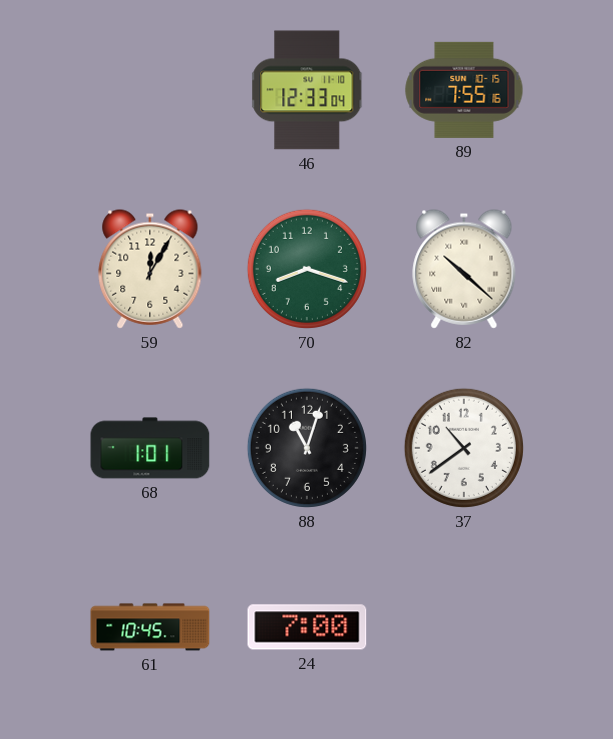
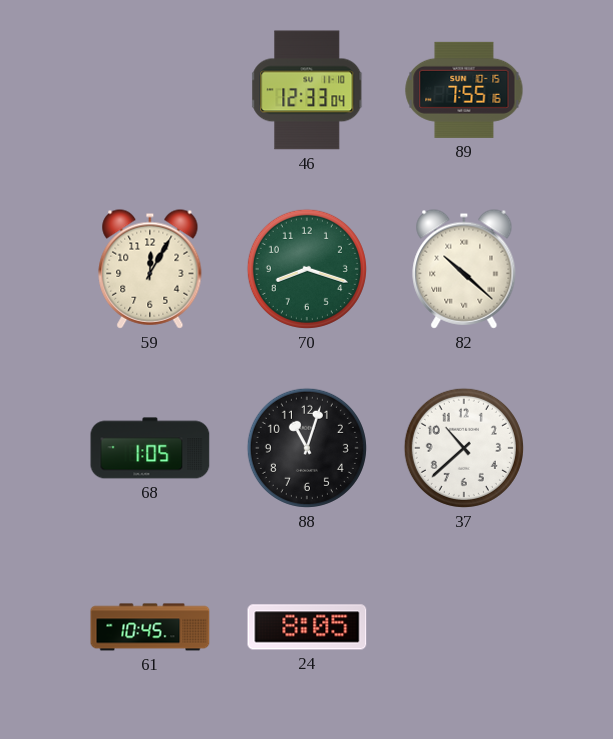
68: 1:01 -> 1:05 (150, 448)
37: 10:39 -> 10:38 (464, 448)
24: 7:00 -> 8:05 (307, 627)
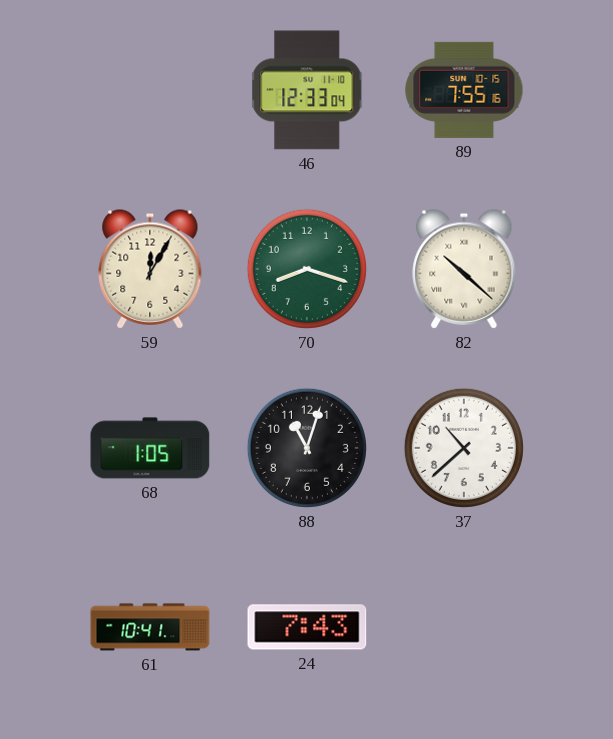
61: 10:45 -> 10:41 (150, 627)
24: 8:05 -> 7:43 (307, 627)
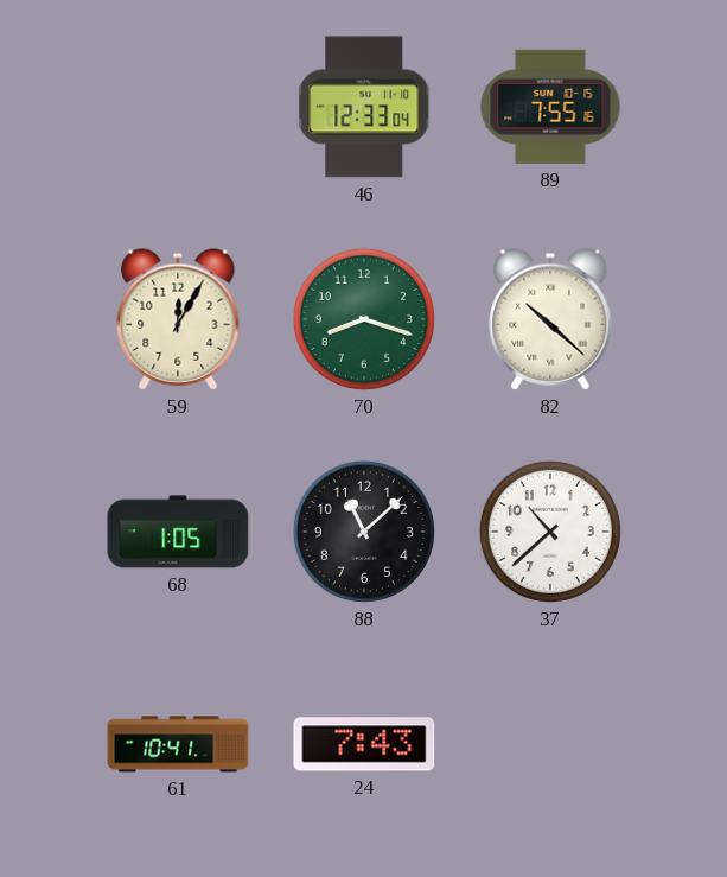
88: 11:03 -> 11:08 (364, 532)
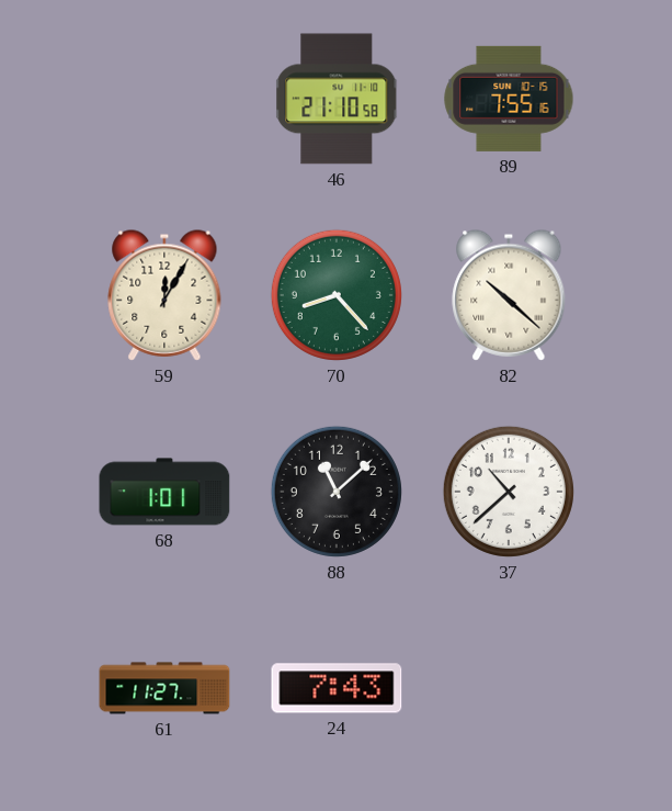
46: 12:33 -> 21:10 (338, 99)
70: 8:18 -> 8:23 (337, 295)
68: 1:05 -> 1:01 (164, 492)
61: 10:41 -> 11:27 (164, 688)
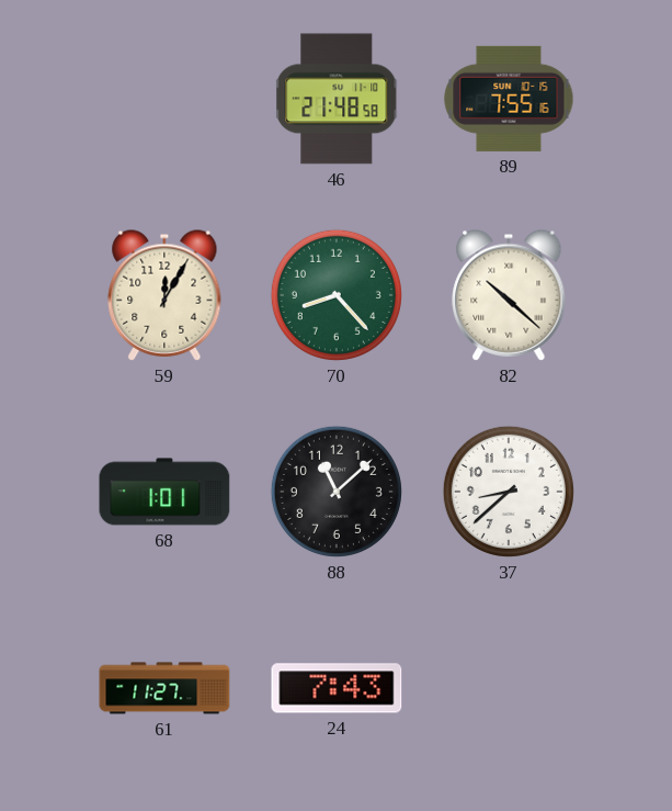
46: 21:10 -> 21:48 (338, 99)
37: 10:38 -> 8:38 (509, 492)
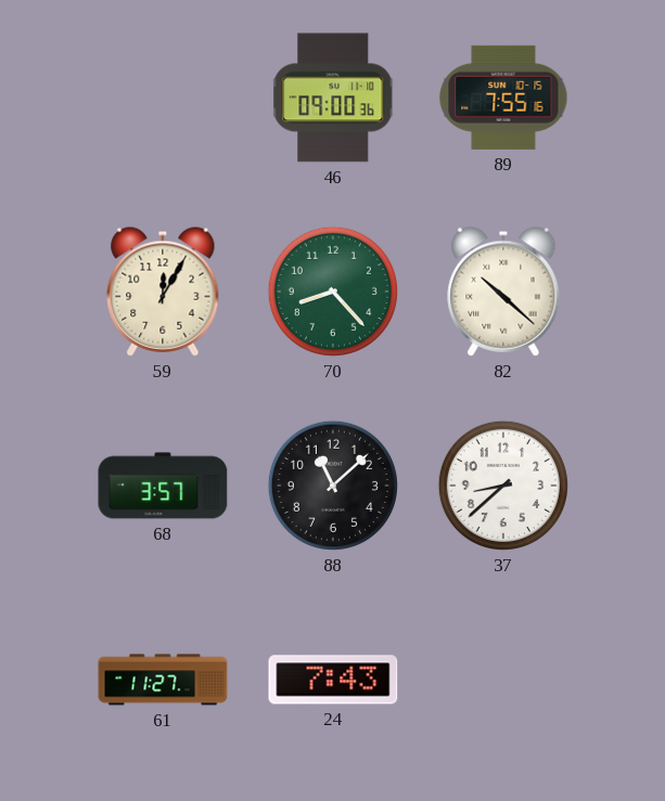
46: 21:48 -> 09:00 (334, 98)
68: 1:01 -> 3:57 (163, 486)
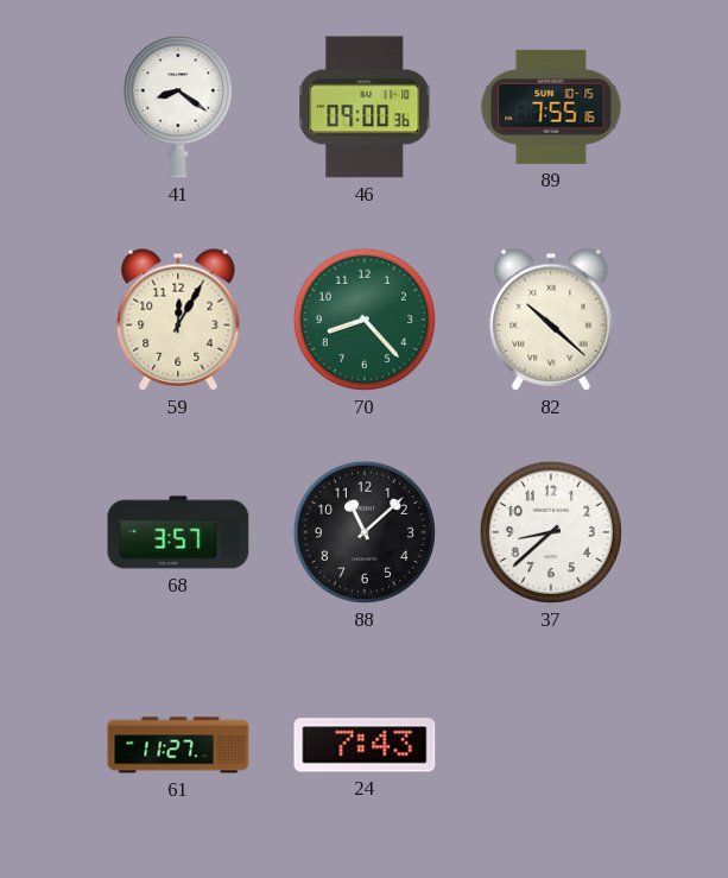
41: none -> 8:21 (178, 107)
